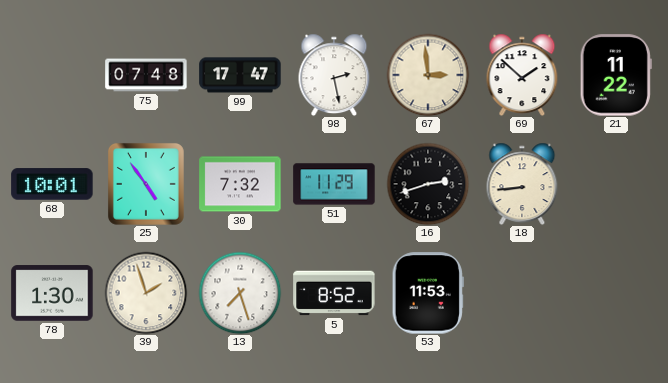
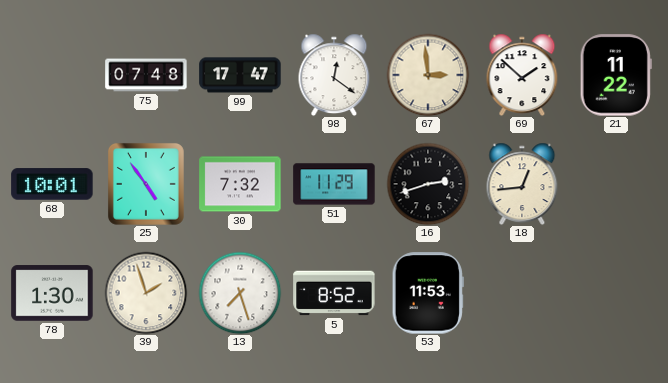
98: 2:28 -> 12:21 (334, 75)
18: 8:44 -> 12:44 (522, 184)
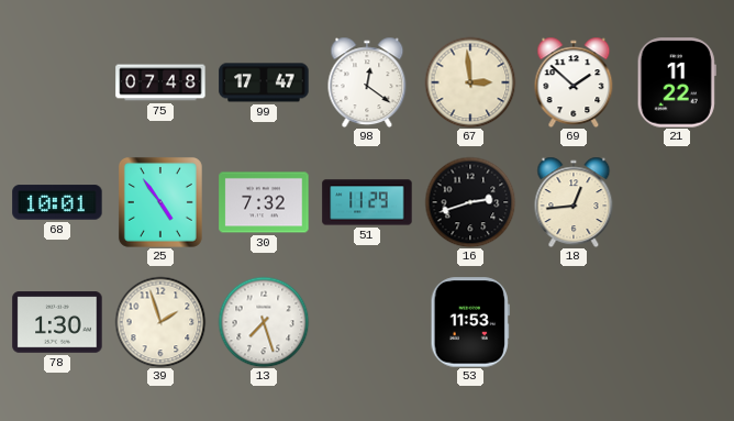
5: 8:52 -> none (334, 293)
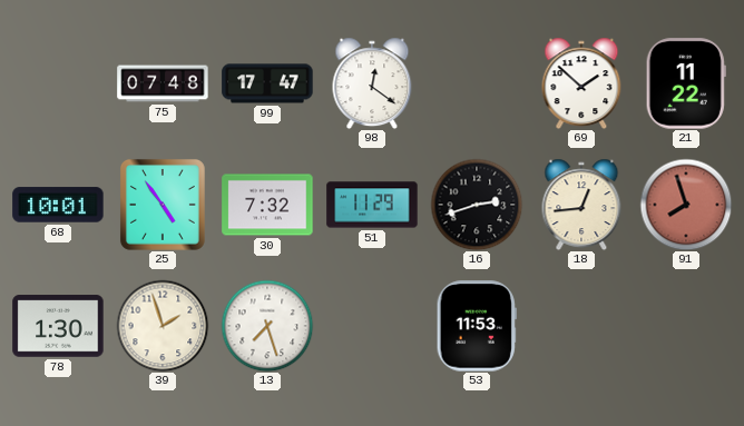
67: 2:59 -> none (470, 82)
91: none -> 7:57 (686, 205)
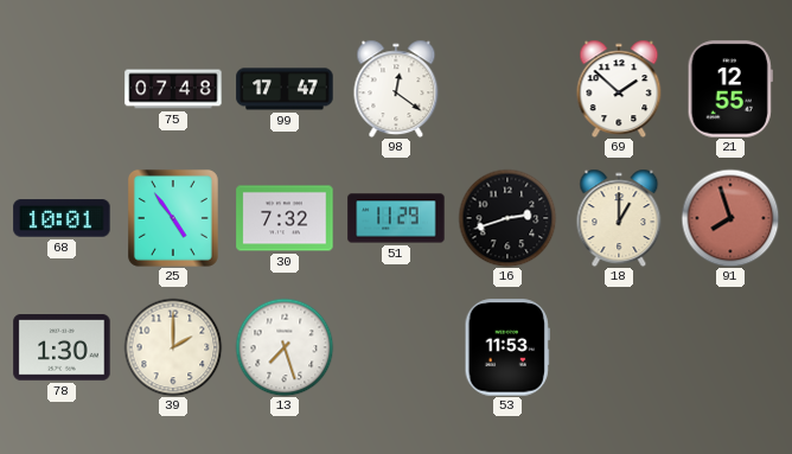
21: 11:22 -> 12:55 (730, 89)
18: 12:44 -> 1:00 (619, 218)
39: 1:57 -> 2:00 (173, 347)
